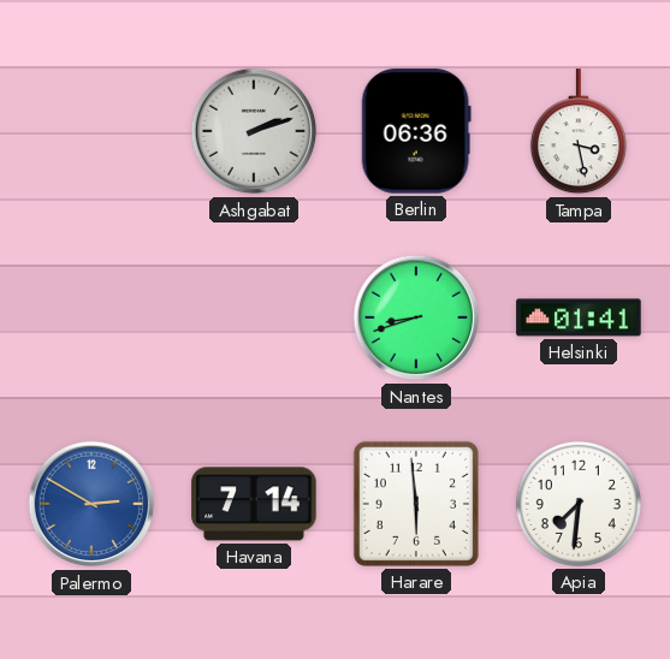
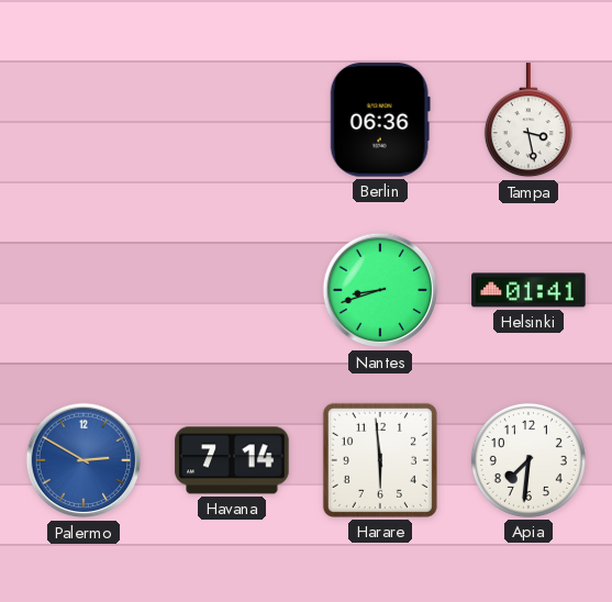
Ashgabat: 2:12 -> none (254, 131)
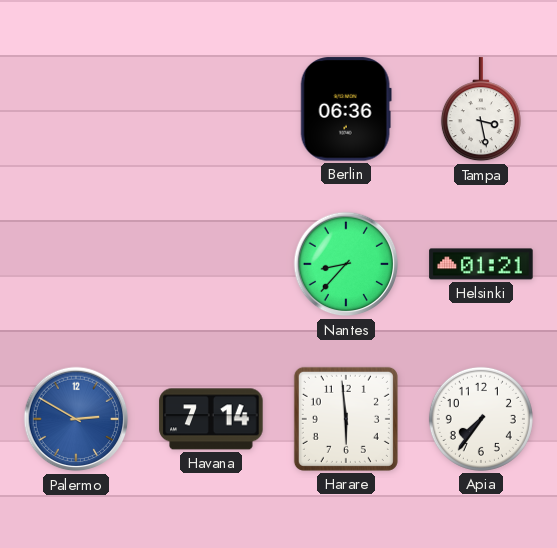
Nantes: 8:42 -> 8:37 (346, 264)
Helsinki: 01:41 -> 01:21 (481, 264)
Apia: 7:31 -> 7:36 (481, 419)
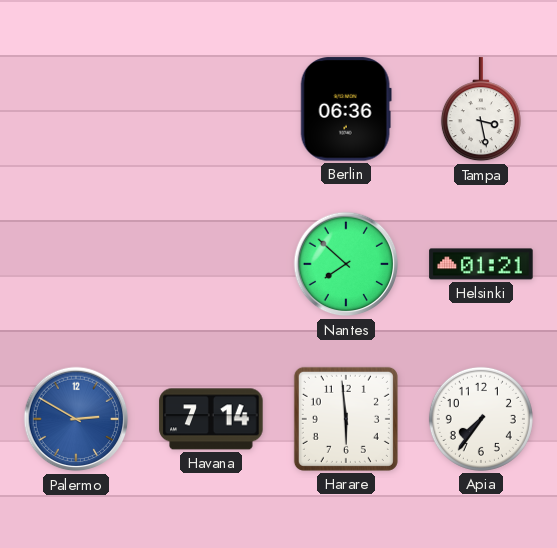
Nantes: 8:37 -> 7:52 (346, 264)
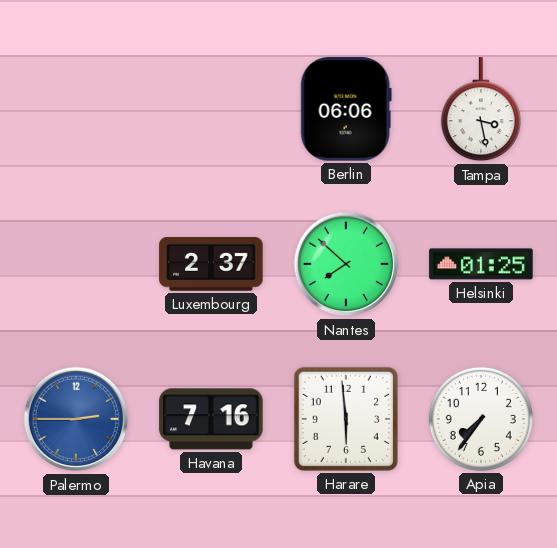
Berlin: 06:36 -> 06:06 (346, 109)
Luxembourg: none -> 2:37 (211, 264)
Helsinki: 01:21 -> 01:25 (481, 264)
Palermo: 2:50 -> 2:45 (76, 419)
Havana: 7:14 -> 7:16 (211, 419)
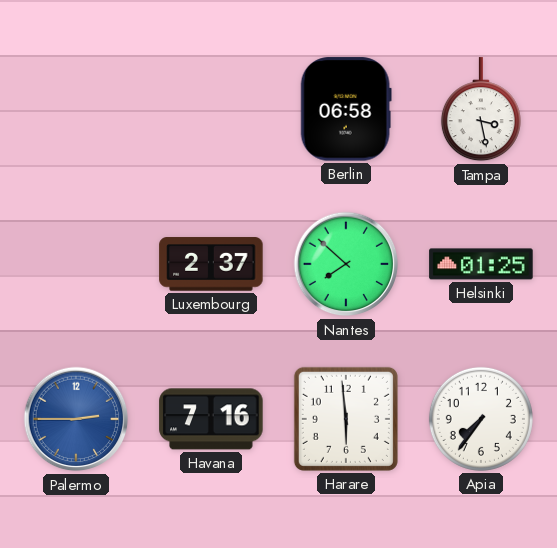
Berlin: 06:06 -> 06:58 (346, 109)
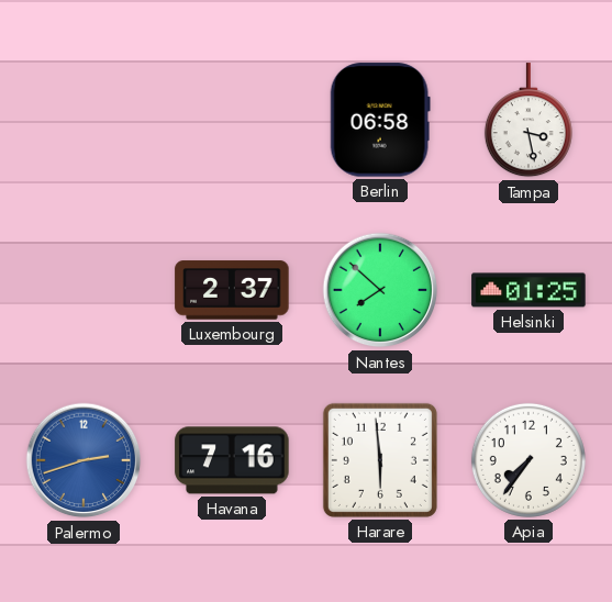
Palermo: 2:45 -> 2:42 (84, 460)
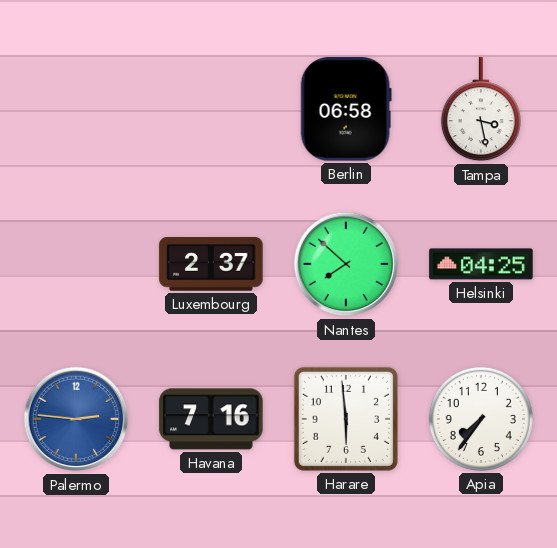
Helsinki: 01:25 -> 04:25 (481, 264)
Palermo: 2:42 -> 2:46 (76, 419)
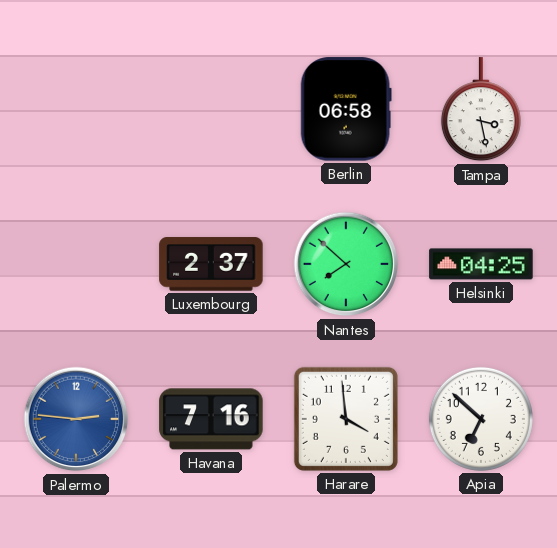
Harare: 5:59 -> 3:59 (346, 419)
Apia: 7:36 -> 6:52 (481, 419)
